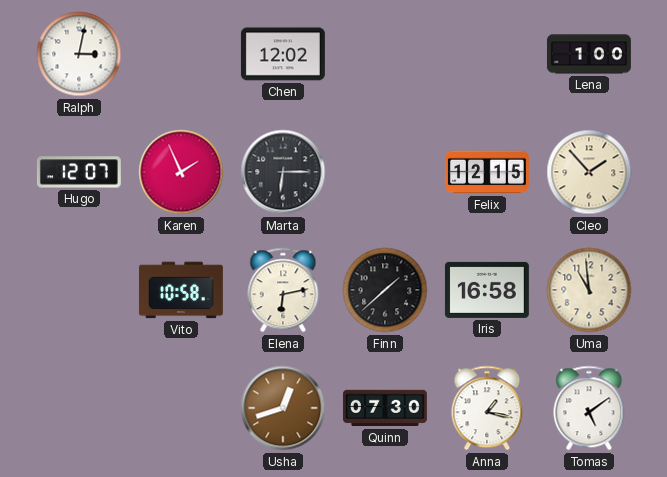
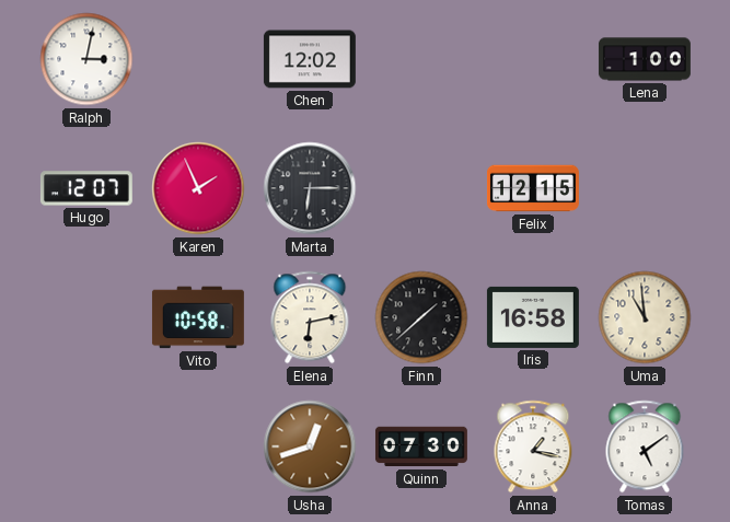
Cleo: 1:53 -> none (589, 172)
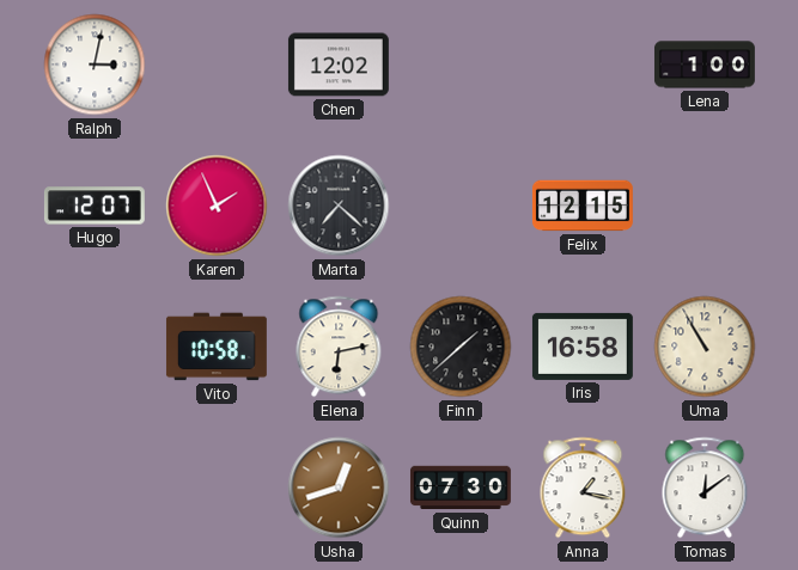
Marta: 6:15 -> 7:22 (339, 206)
Uma: 10:59 -> 10:55 (705, 347)
Tomas: 5:09 -> 12:09 (705, 488)
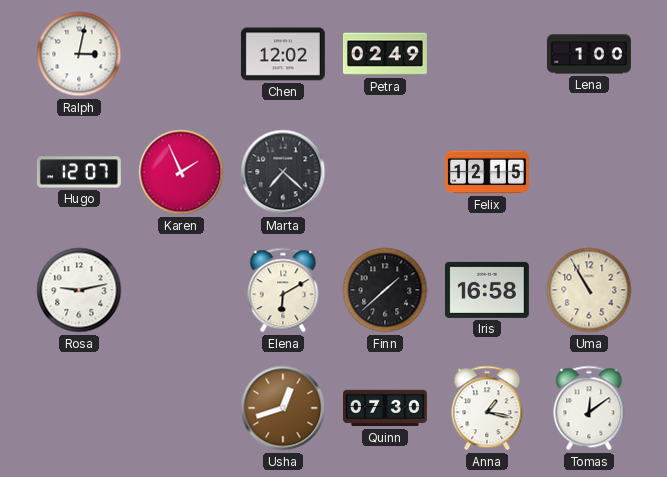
Petra: none -> 02:49 (385, 54)
Rosa: none -> 9:13 (79, 290)
Vito: 10:58 -> none (217, 347)
Elena: 6:13 -> 6:10 (283, 290)
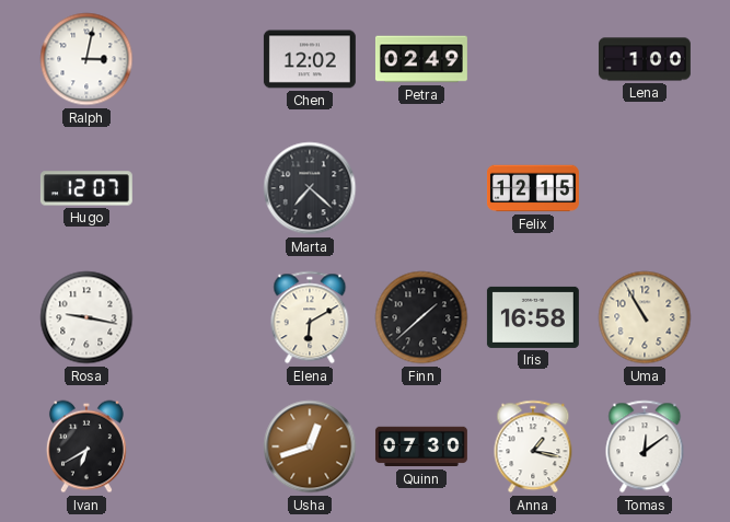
Karen: 1:56 -> none (181, 172)
Rosa: 9:13 -> 9:17 (86, 317)
Ivan: none -> 6:40 (86, 446)
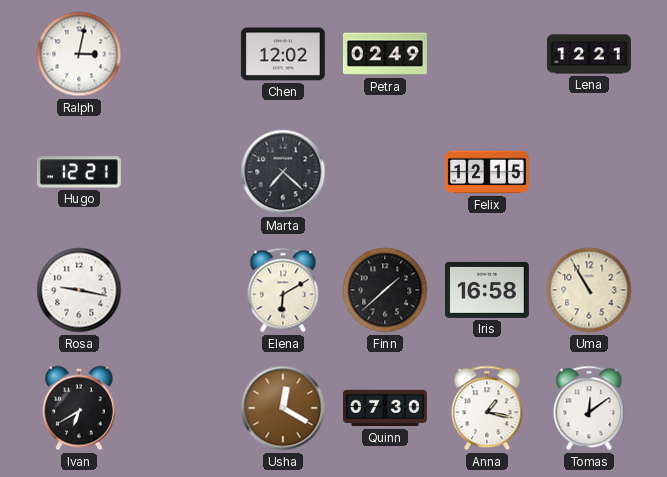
Lena: 1:00 -> 12:21 (589, 54)
Hugo: 12:07 -> 12:21 (79, 172)
Usha: 12:42 -> 12:20 (283, 408)
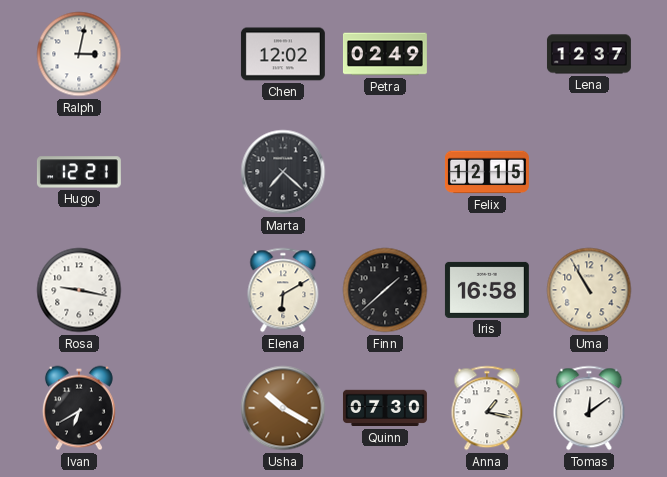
Lena: 12:21 -> 12:37 (589, 54)
Usha: 12:20 -> 10:20 (283, 408)
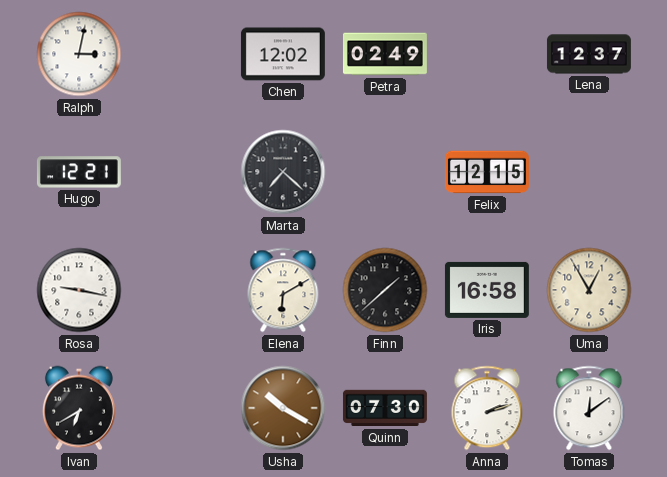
Uma: 10:55 -> 12:55 (589, 290)
Anna: 1:17 -> 2:12 (487, 408)
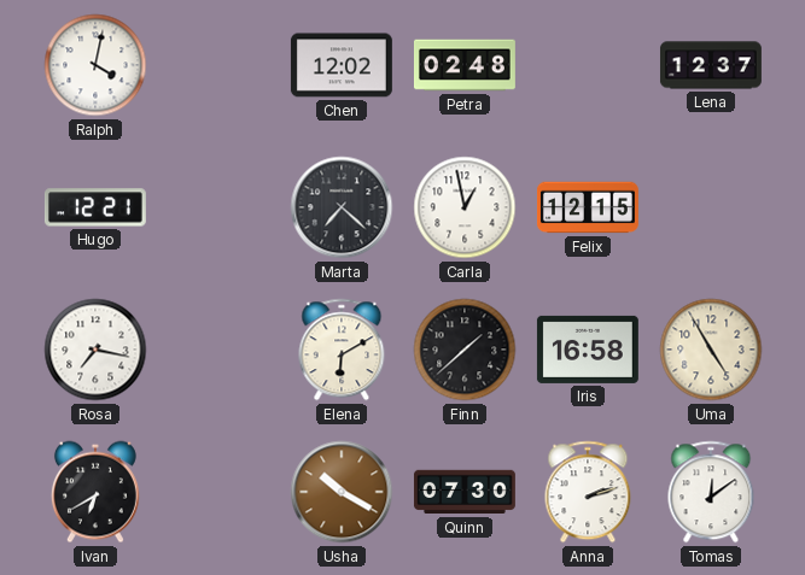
Ralph: 3:02 -> 4:02 (95, 65)
Petra: 02:49 -> 02:48 (465, 65)
Carla: none -> 12:58 (465, 207)
Rosa: 9:17 -> 7:17 (95, 350)
Uma: 12:55 -> 4:55 (711, 350)
